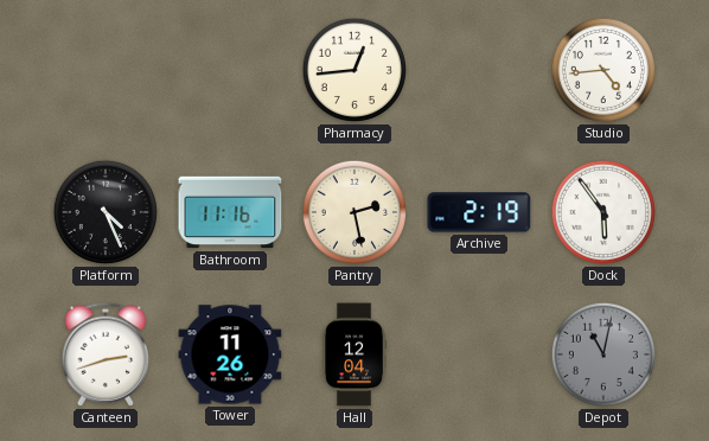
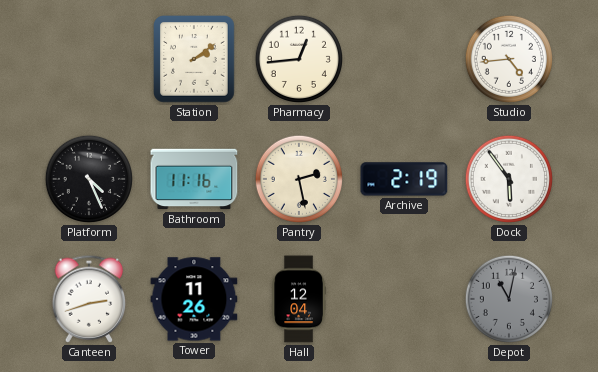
Station: none -> 2:09 (195, 60)
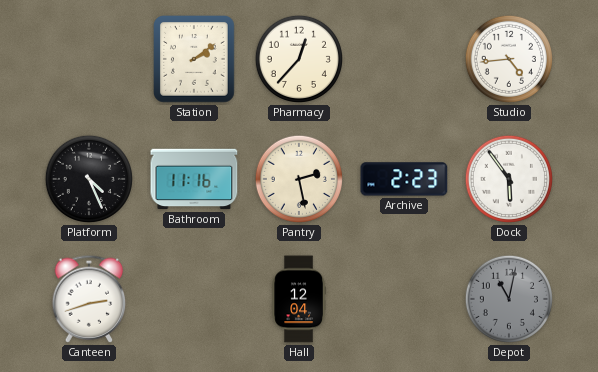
Pharmacy: 12:44 -> 12:37 (299, 59)
Archive: 2:19 -> 2:23 (404, 179)
Tower: 11:26 -> none (194, 299)
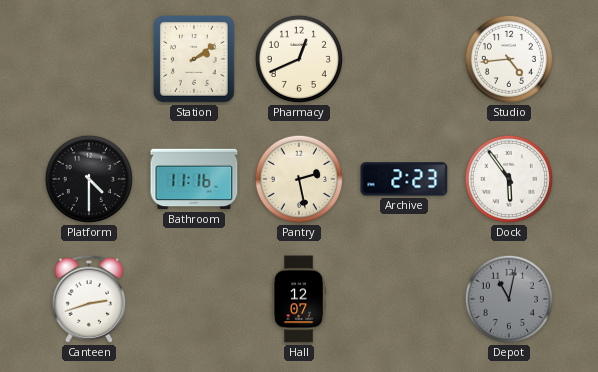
Pharmacy: 12:37 -> 12:41 (299, 59)
Platform: 4:26 -> 4:30 (89, 179)
Hall: 12:04 -> 12:07 (299, 299)
